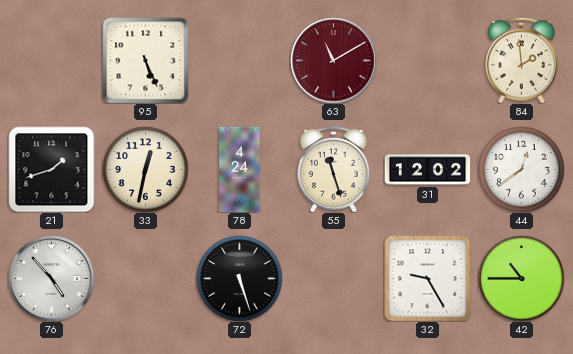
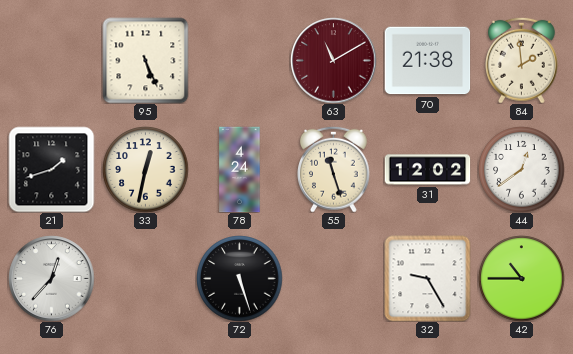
70: none -> 21:38 (427, 61)
76: 4:53 -> 12:37 (51, 278)
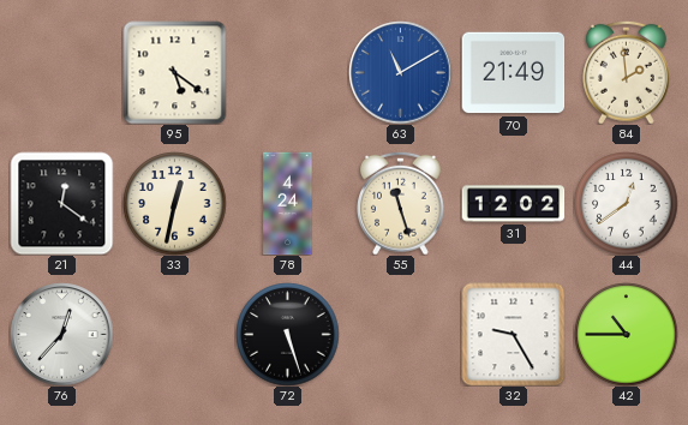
95: 5:26 -> 5:21 (174, 72)
63 dial: burgundy -> blue (400, 72)
70: 21:38 -> 21:49 (513, 73)
21: 1:42 -> 12:21 (61, 203)
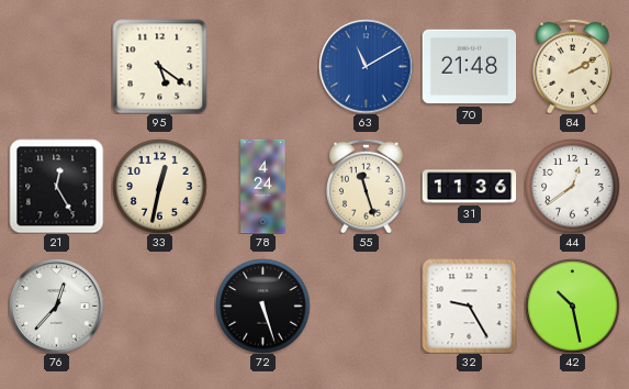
70: 21:49 -> 21:48 (469, 67)
84: 1:59 -> 2:10 (573, 66)
21: 12:21 -> 12:25 (56, 186)
31: 12:02 -> 11:36 (469, 187)
42: 10:45 -> 10:28 (572, 305)
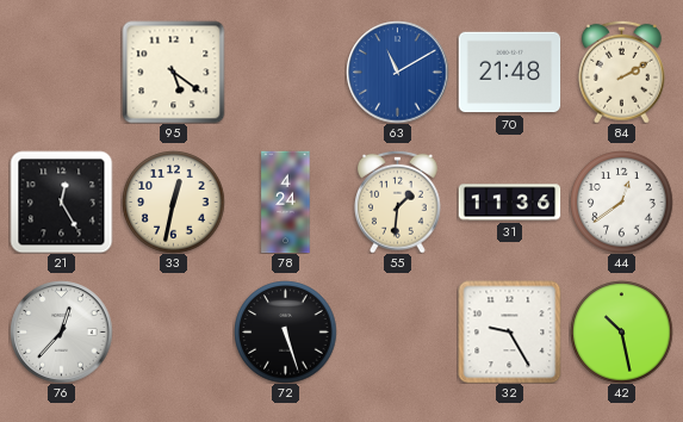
55: 11:27 -> 1:31 (398, 201)
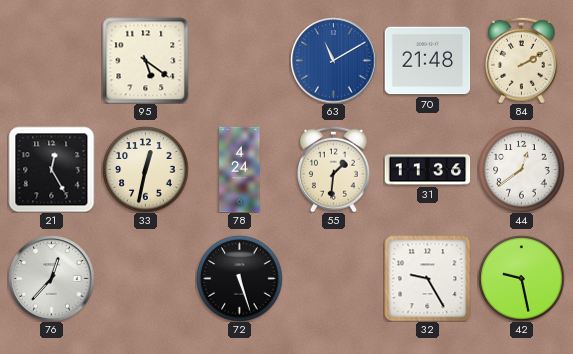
42: 10:28 -> 9:28 (521, 278)
